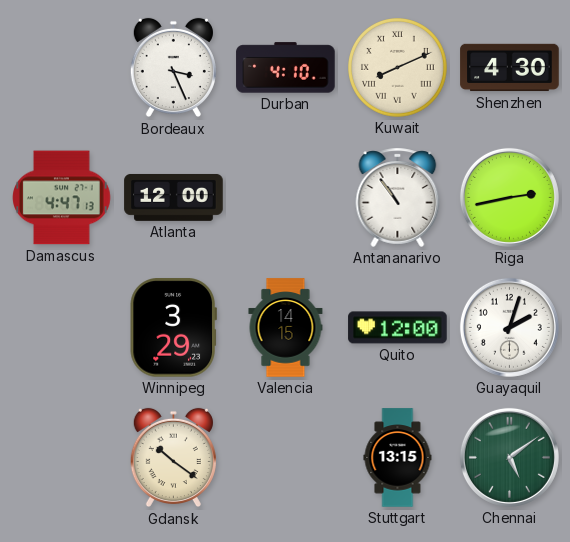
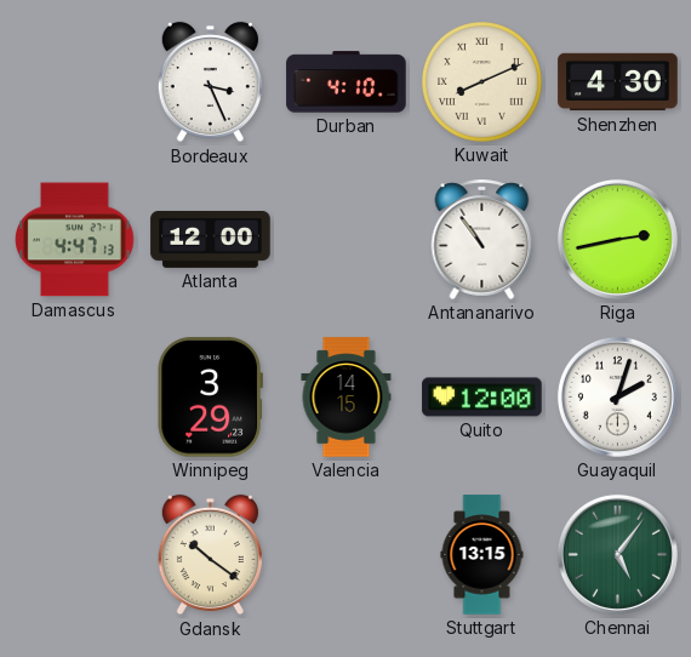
Chennai: 5:09 -> 5:06 (617, 554)
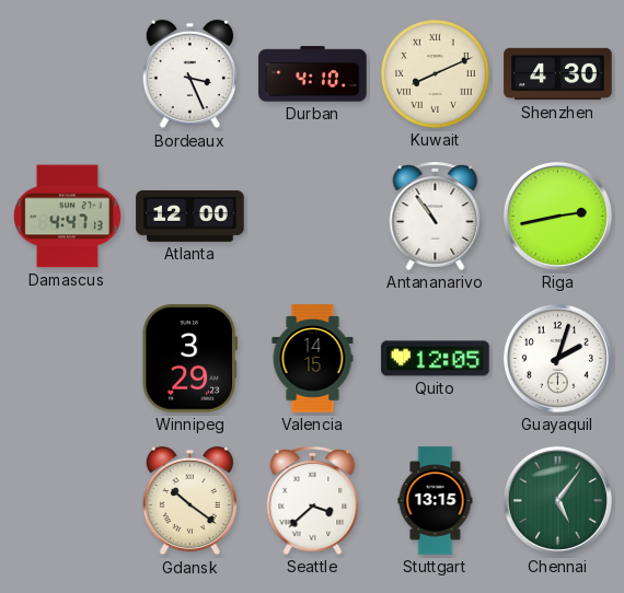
Quito: 12:00 -> 12:05 (436, 359)
Seattle: none -> 3:38 (313, 500)
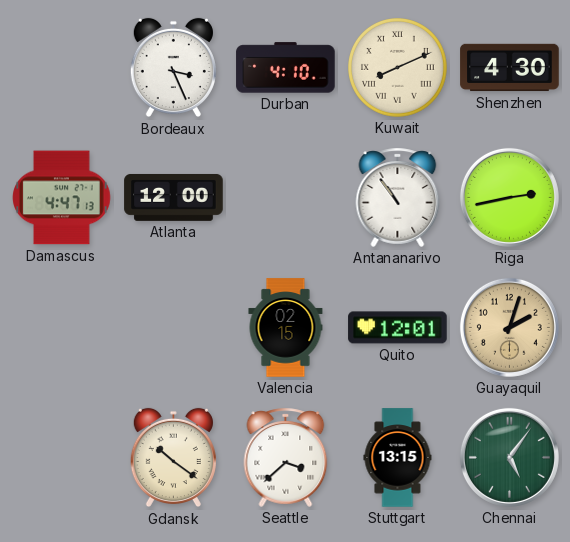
Winnipeg: 3:29 -> none (189, 359)
Valencia: 14:15 -> 02:15 (286, 328)
Quito: 12:05 -> 12:01 (398, 328)
Guayaquil dial: white -> champagne (509, 327)
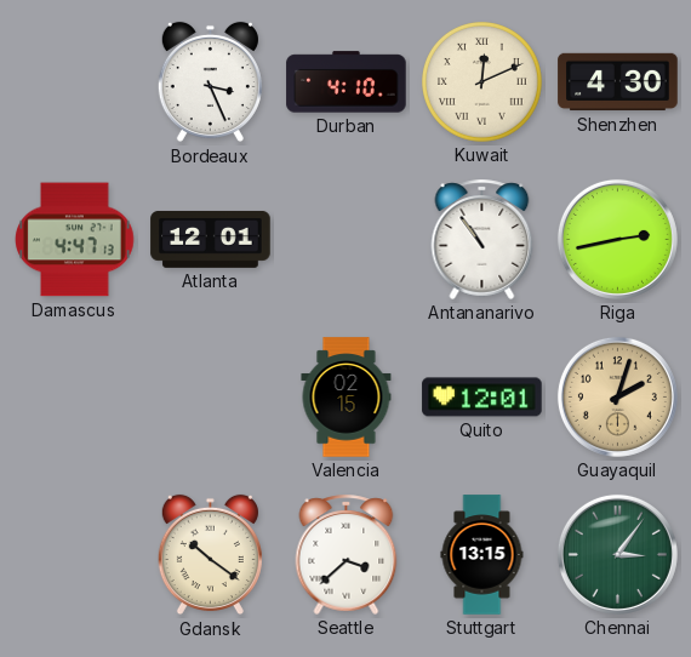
Kuwait: 8:11 -> 12:11 (482, 82)
Atlanta: 12:00 -> 12:01 (211, 240)
Chennai: 5:06 -> 3:06 (617, 554)
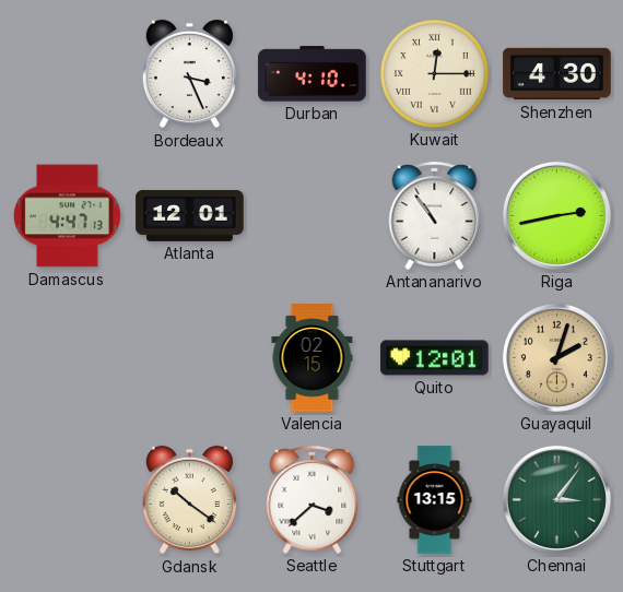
Kuwait: 12:11 -> 12:15 (435, 74)
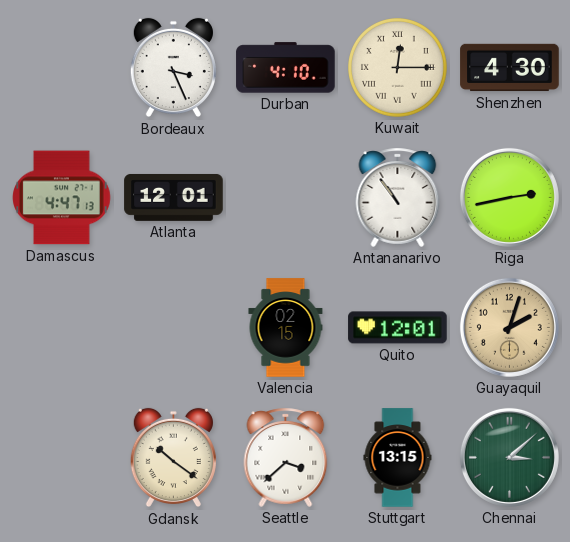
Chennai: 3:06 -> 3:08 (509, 457)
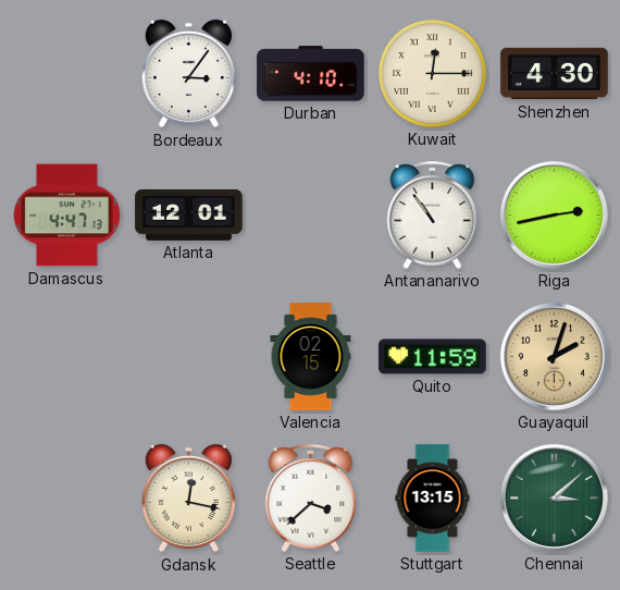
Bordeaux: 3:26 -> 3:06 (188, 74)
Quito: 12:01 -> 11:59 (433, 357)
Gdansk: 10:21 -> 12:17 (188, 499)
